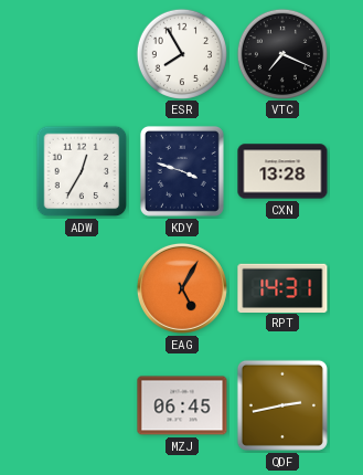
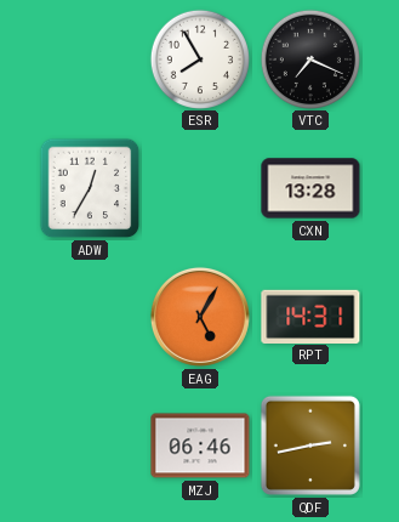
KDY: 3:48 -> none (182, 171)
MZJ: 06:45 -> 06:46 (200, 446)
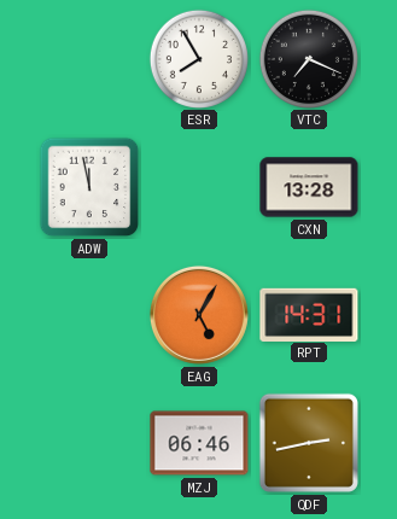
ADW: 12:35 -> 11:58 (89, 187)
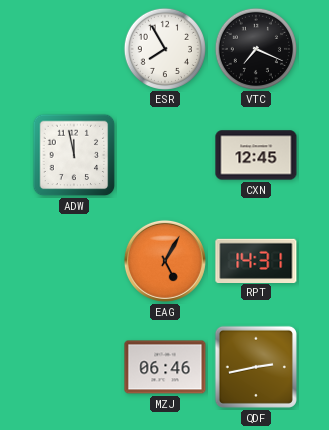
CXN: 13:28 -> 12:45 (256, 155)
